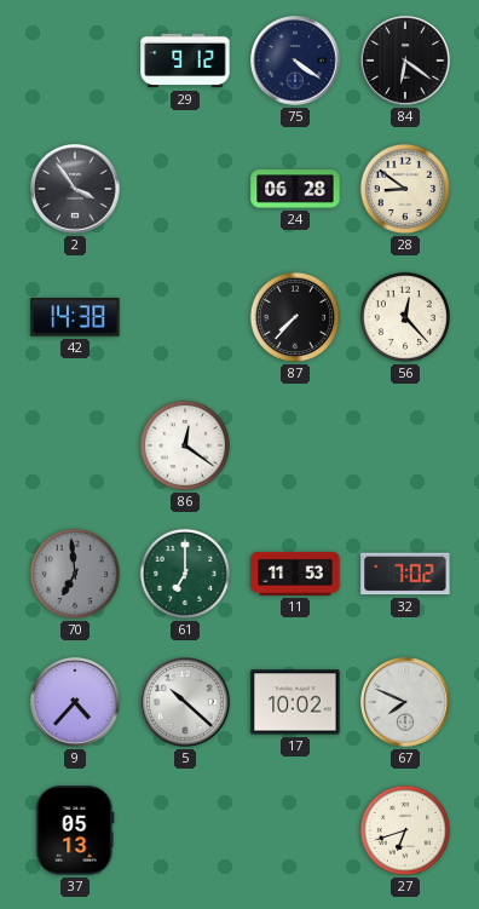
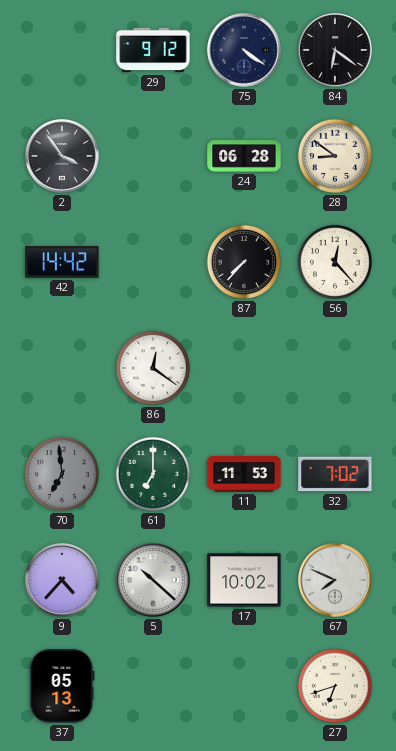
42: 14:38 -> 14:42 (62, 263)
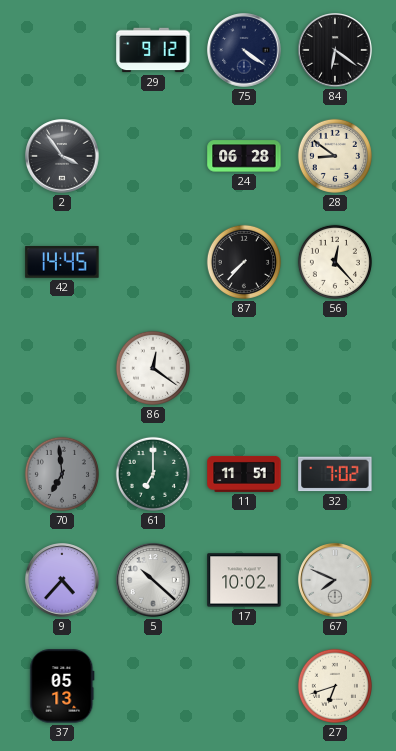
42: 14:42 -> 14:45 (62, 263)
11: 11:53 -> 11:51 (244, 474)
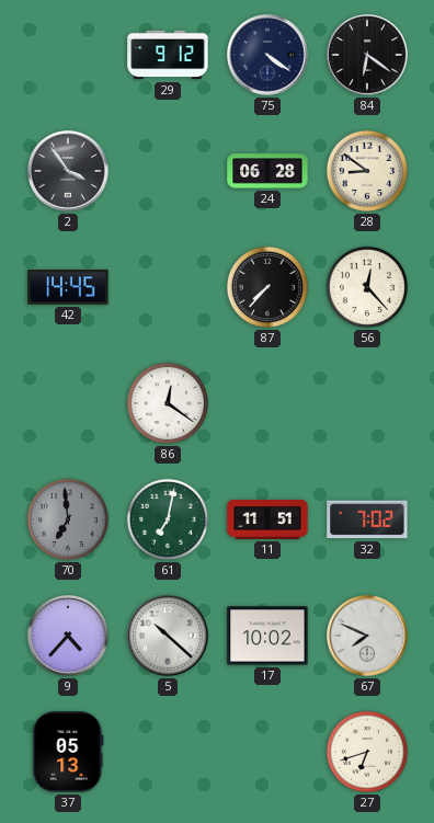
61: 7:00 -> 7:02 (168, 519)
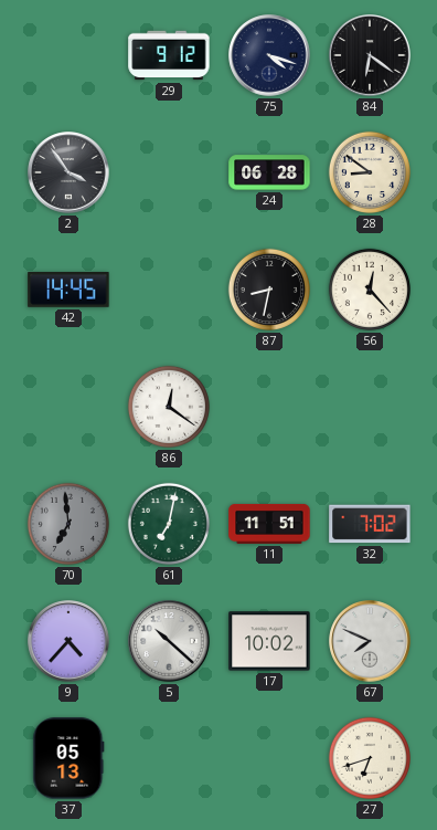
75: 4:21 -> 4:18 (269, 55)
87: 7:37 -> 8:32 (269, 290)
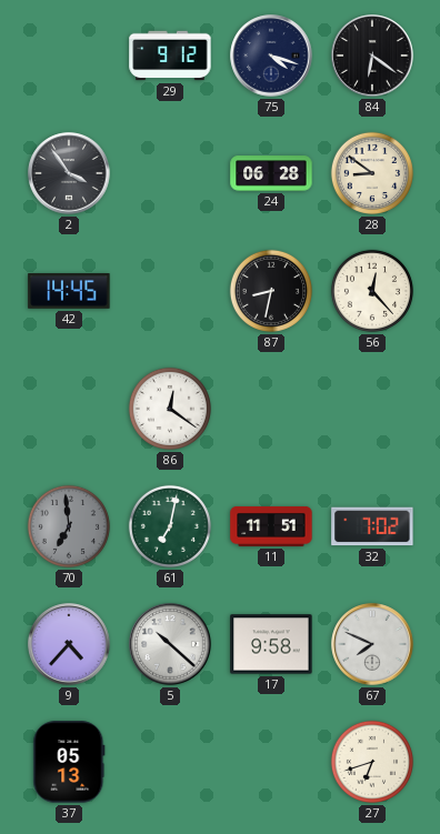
17: 10:02 -> 9:58 (271, 644)
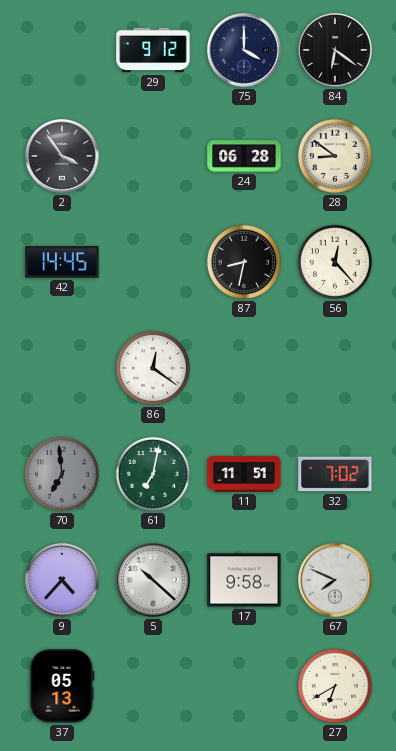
75: 4:18 -> 4:00 (244, 50)
27: 6:42 -> 6:40 (335, 686)
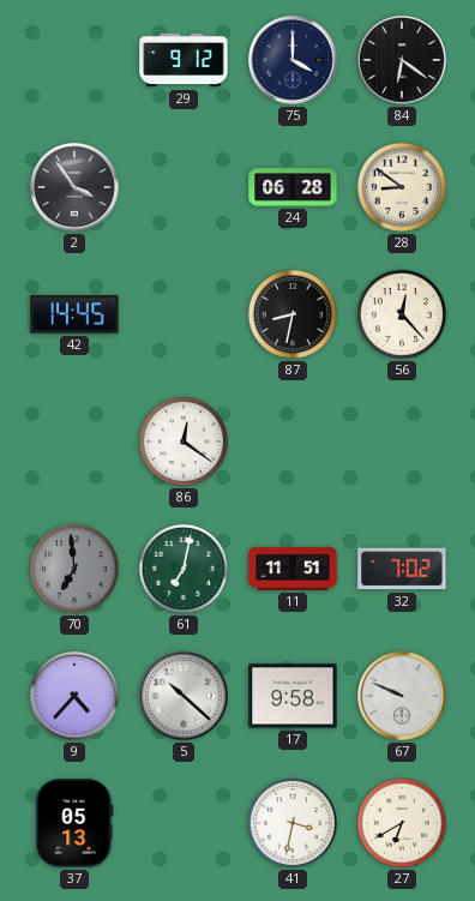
67: 7:49 -> 9:49 (402, 696)
41: none -> 3:32 (293, 823)
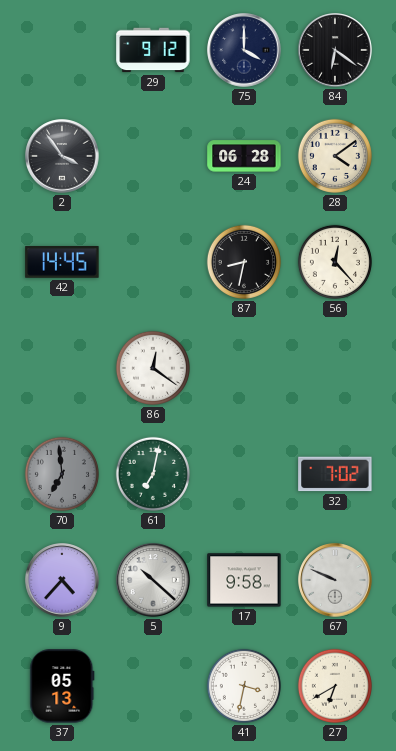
28: 8:51 -> 4:09 (335, 156)
11: 11:51 -> none (293, 569)
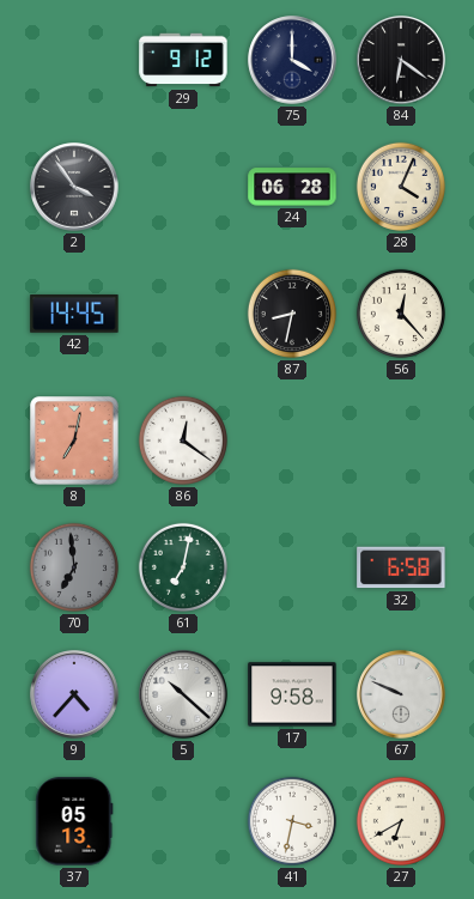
28: 4:09 -> 4:04 (401, 187)
8: none -> 7:02 (74, 441)
32: 7:02 -> 6:58 (401, 567)
